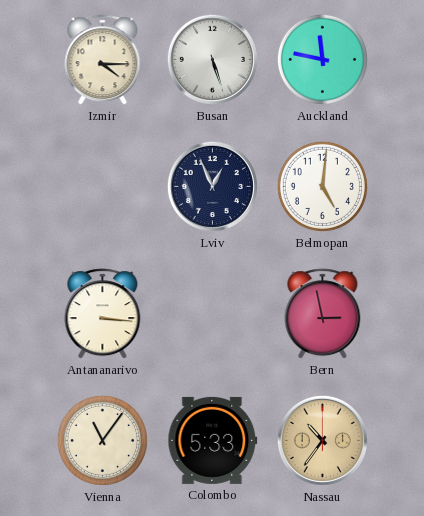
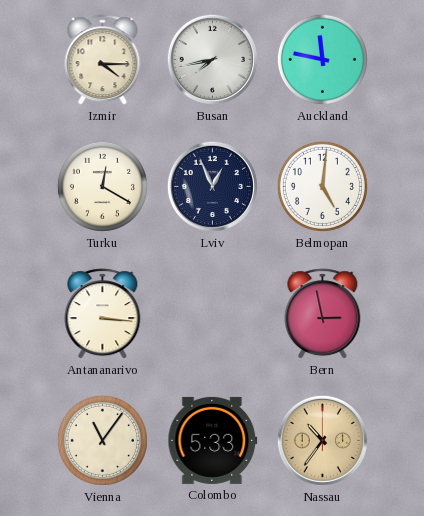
Busan: 5:27 -> 7:43 (212, 59)
Turku: none -> 12:20 (102, 186)
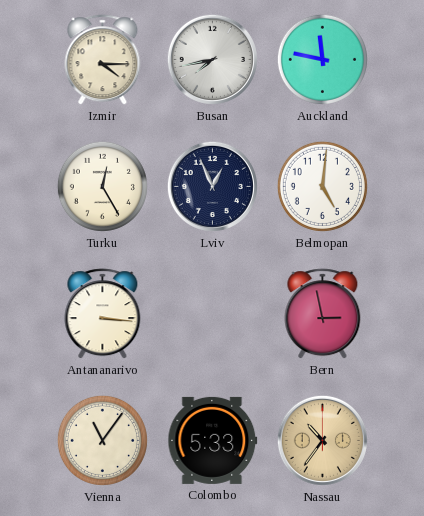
Turku: 12:20 -> 12:25 (102, 186)
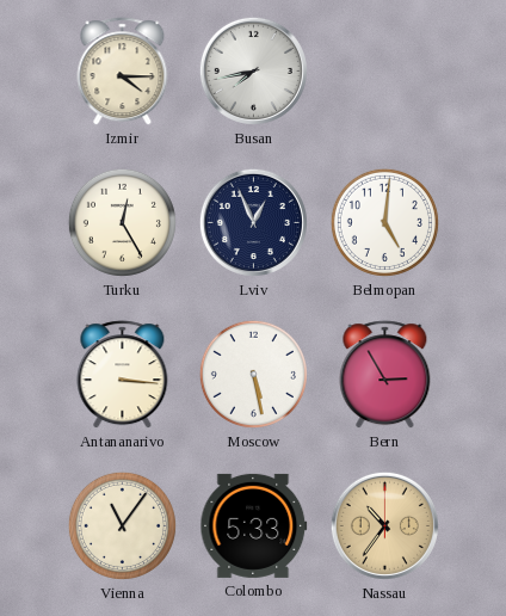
Auckland: 11:47 -> none (322, 59)
Moscow: none -> 5:28 (253, 374)
Bern: 2:58 -> 2:55 (385, 375)
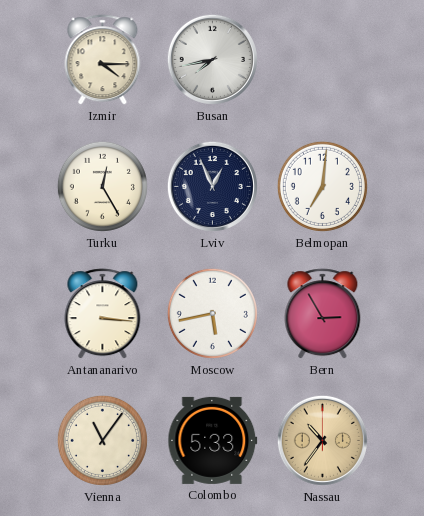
Belmopan: 5:01 -> 7:01 (322, 186)
Moscow: 5:28 -> 5:43 (212, 313)
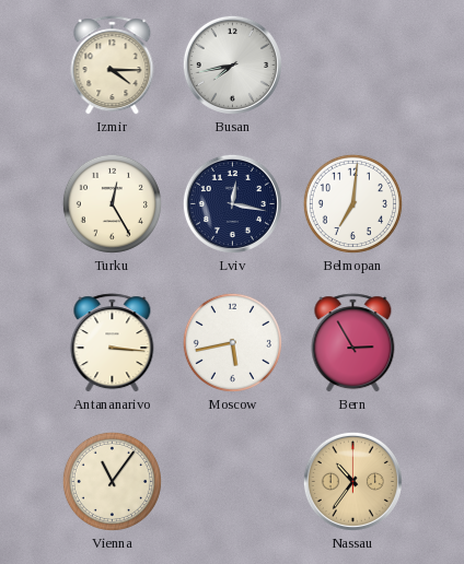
Lviv: 12:56 -> 12:17 (232, 203)
Colombo: 5:33 -> none (213, 440)
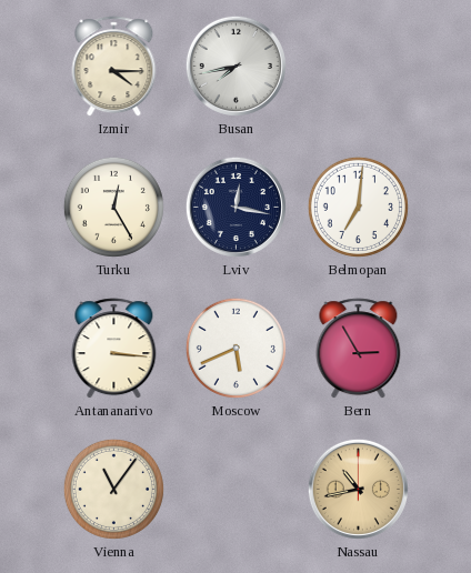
Moscow: 5:43 -> 5:41 (235, 348)
Nassau: 10:36 -> 10:43 (358, 489)
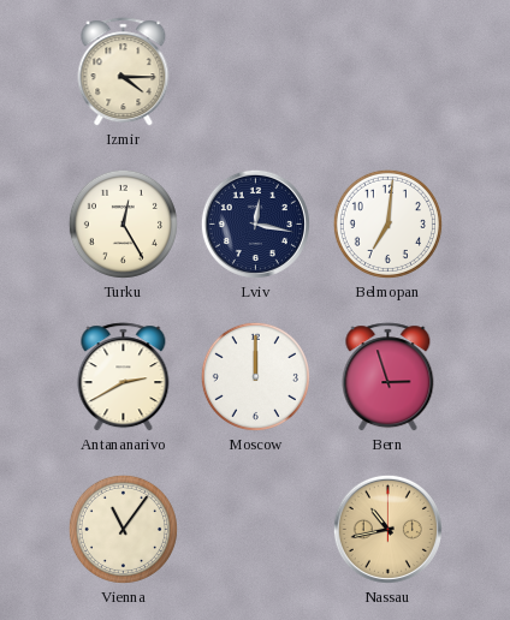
Busan: 7:43 -> none (235, 66)
Antananarivo: 3:16 -> 2:40 (124, 377)
Moscow: 5:41 -> 12:00 (255, 376)
Bern: 2:55 -> 2:57 (389, 377)
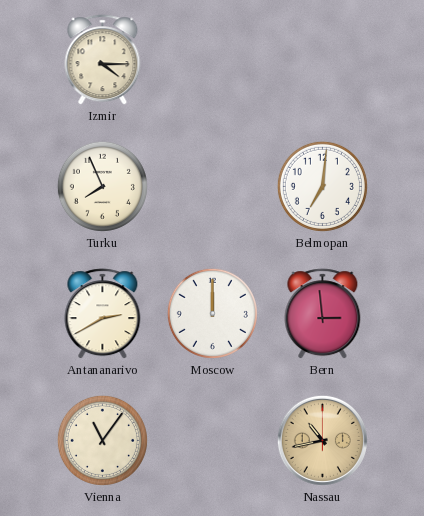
Turku: 12:25 -> 7:56 (102, 186)
Lviv: 12:17 -> none (255, 223)
Bern: 2:57 -> 2:59 (323, 314)
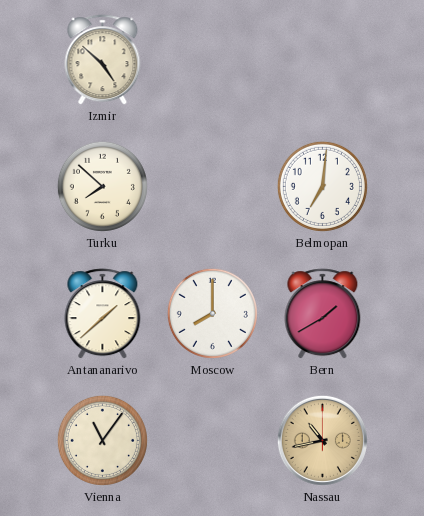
Izmir: 4:15 -> 4:52 (103, 60)
Turku: 7:56 -> 7:52 (102, 186)
Antananarivo: 2:40 -> 1:38 (103, 314)
Moscow: 12:00 -> 8:00 (212, 313)
Bern: 2:59 -> 1:40 (323, 314)
